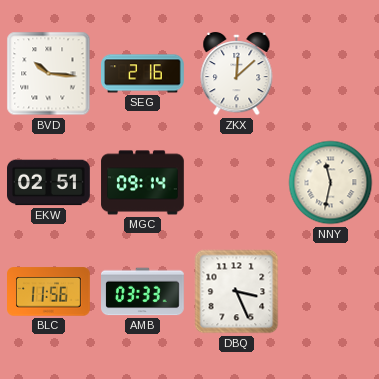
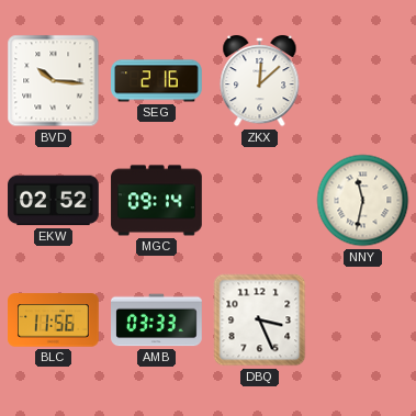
EKW: 02:51 -> 02:52 (54, 201)
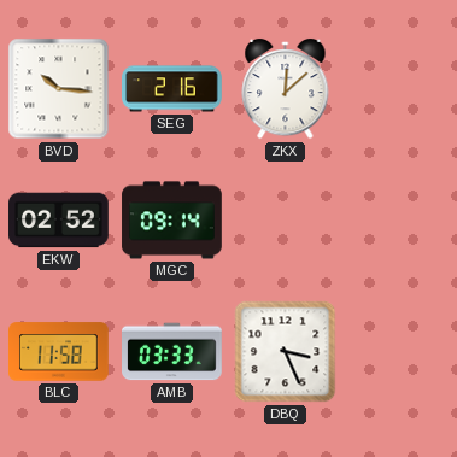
NNY: 11:32 -> none (363, 201)
BLC: 11:56 -> 11:58 (59, 352)
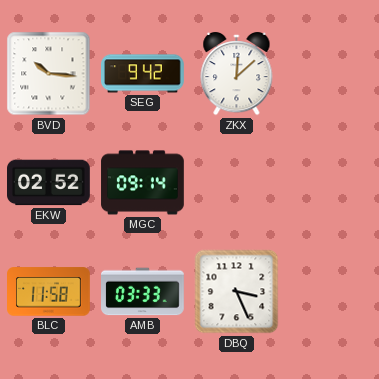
SEG: 2:16 -> 9:42 (143, 74)
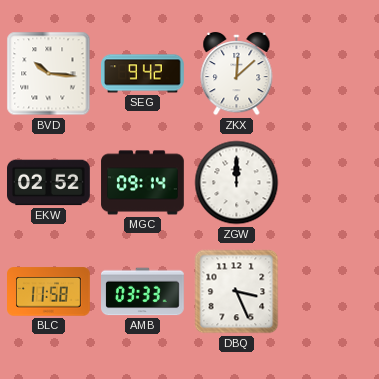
ZGW: none -> 12:00 (237, 183)
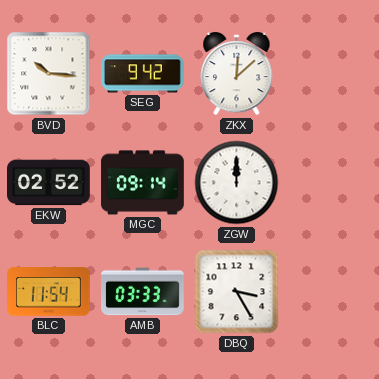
BLC: 11:58 -> 11:54 (49, 292)
DBQ: 3:26 -> 3:25 (237, 292)
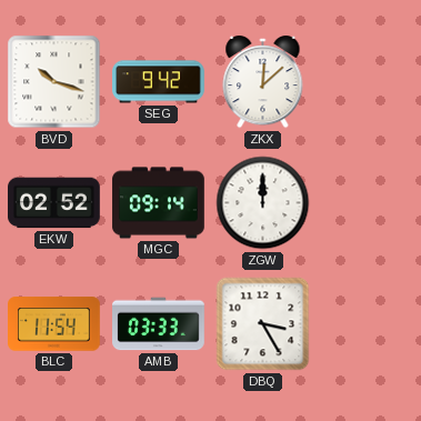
BVD: 10:16 -> 10:18 (54, 82)
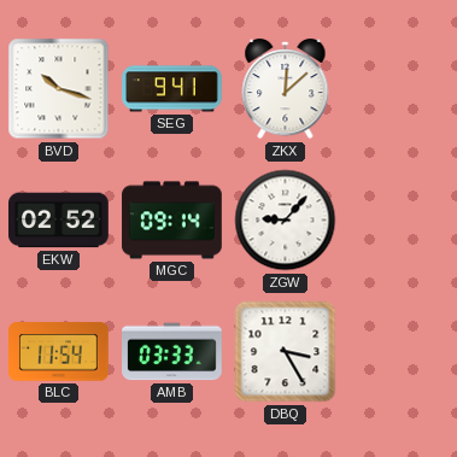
SEG: 9:42 -> 9:41 (172, 89)
ZGW: 12:00 -> 9:07 (286, 221)
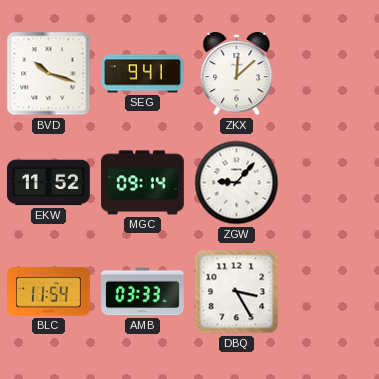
EKW: 02:52 -> 11:52 (49, 183)
